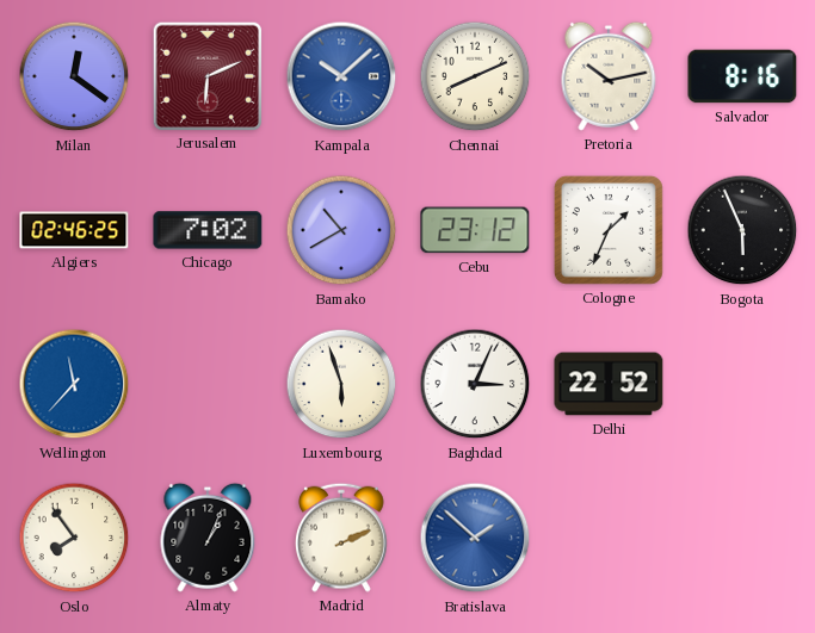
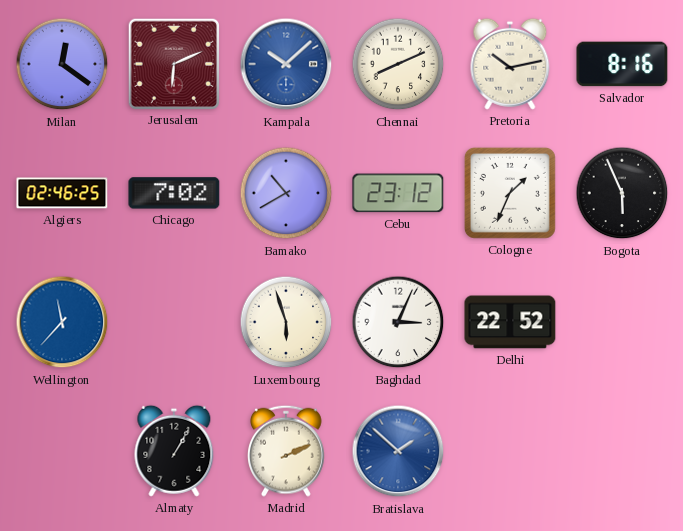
Oslo: 7:54 -> none (74, 538)
Almaty: 1:04 -> 1:05 (174, 451)
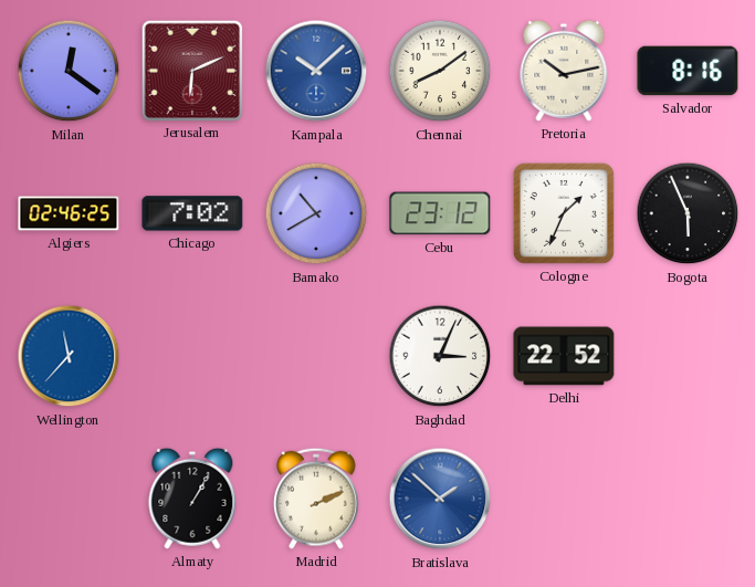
Chennai: 8:11 -> 8:09 (440, 71)
Luxembourg: 5:57 -> none (286, 322)
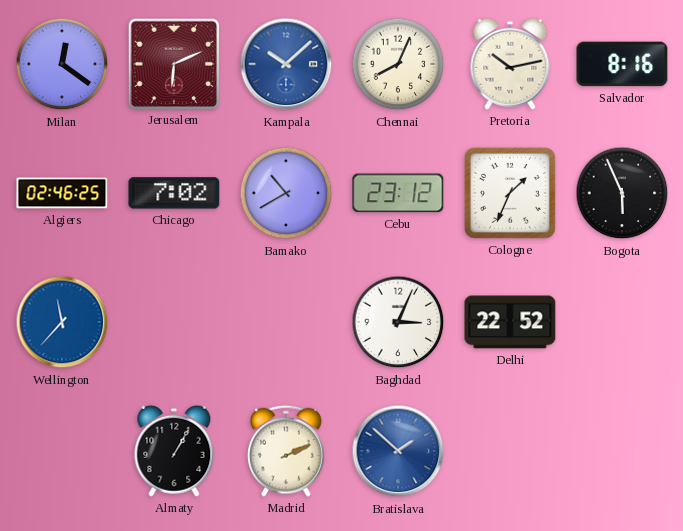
Chennai: 8:09 -> 8:04 (398, 64)
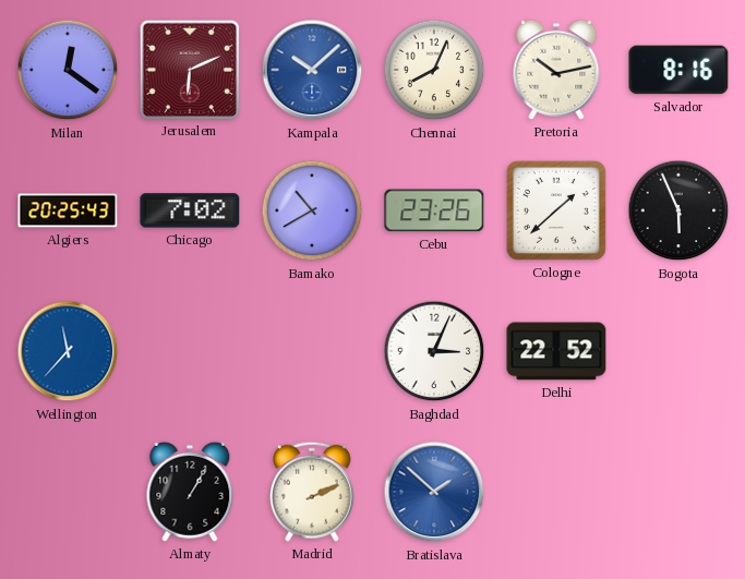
Algiers: 02:46 -> 20:25 (68, 210)
Cebu: 23:12 -> 23:26 (434, 210)
Cologne: 1:34 -> 1:38 (556, 210)
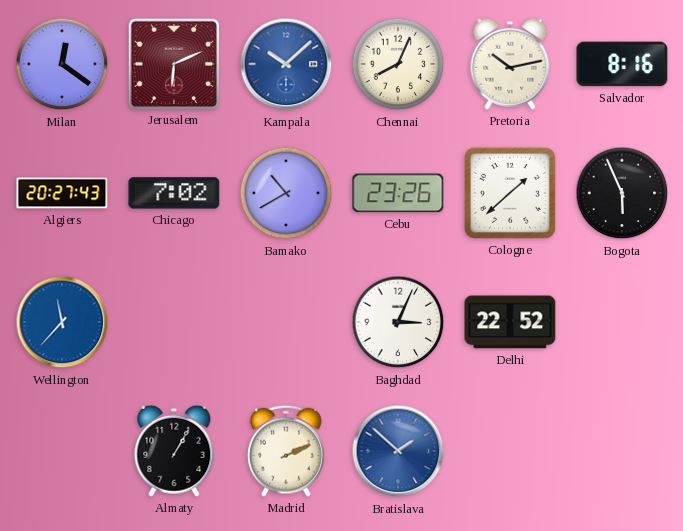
Algiers: 20:25 -> 20:27 (62, 193)
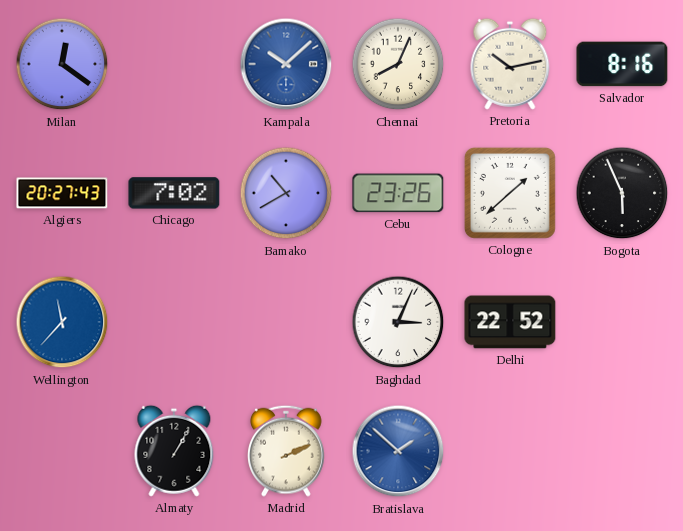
Jerusalem: 6:11 -> none (173, 63)
